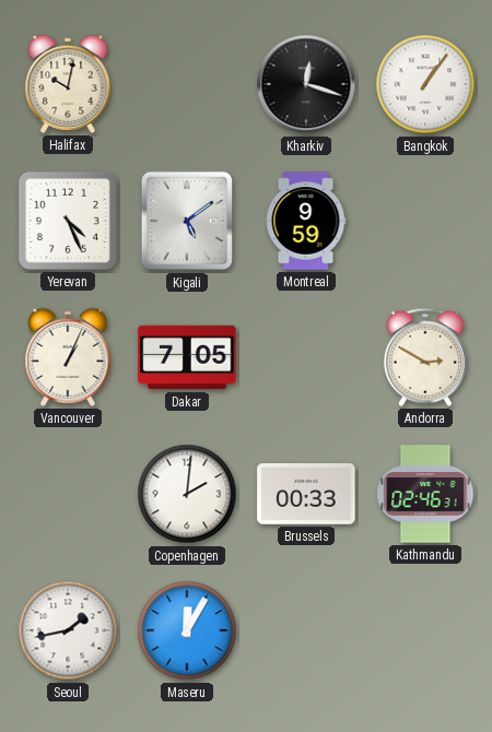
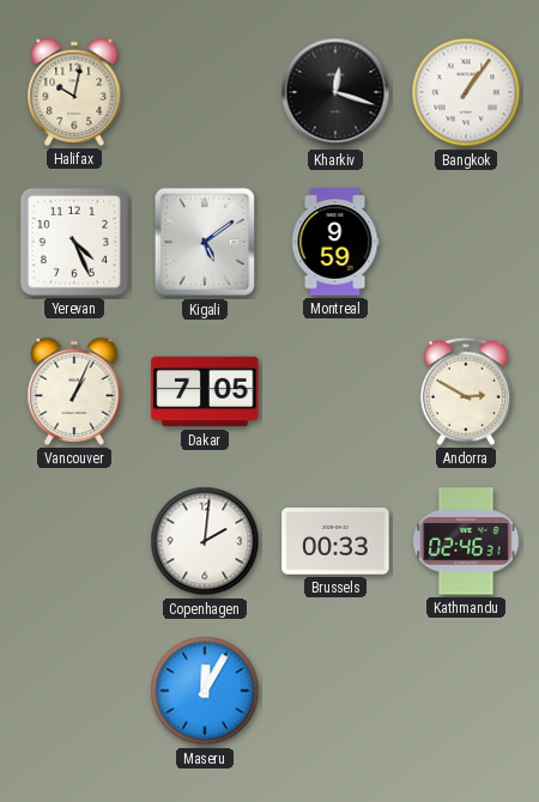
Seoul: 1:43 -> none (68, 630)
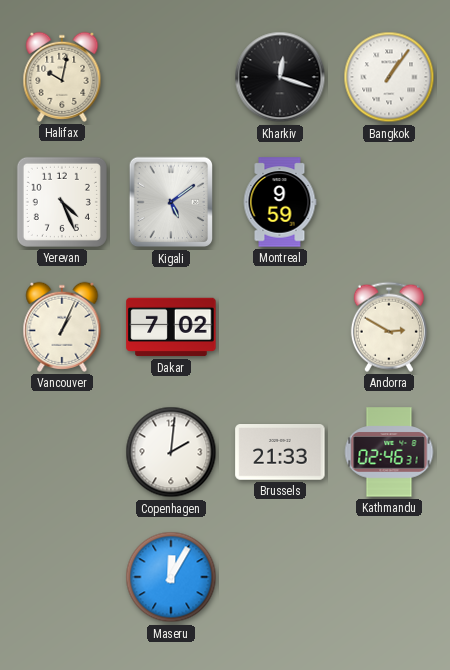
Dakar: 7:05 -> 7:02 (171, 327)
Brussels: 00:33 -> 21:33 (280, 452)
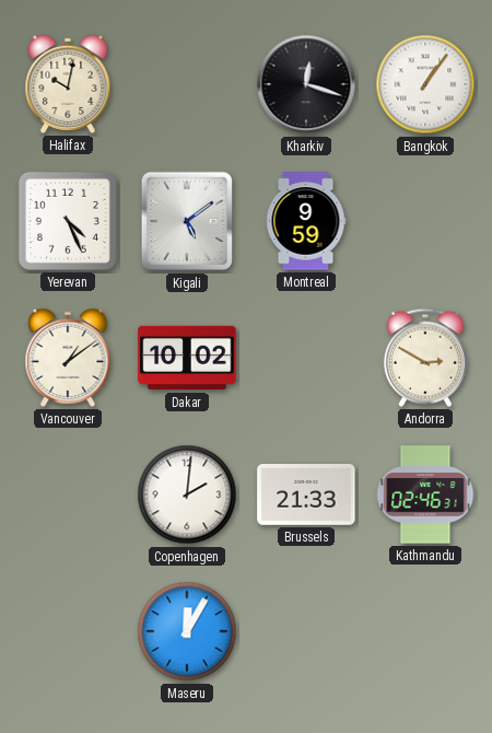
Vancouver: 1:04 -> 1:09 (68, 358)
Dakar: 7:02 -> 10:02 (187, 358)
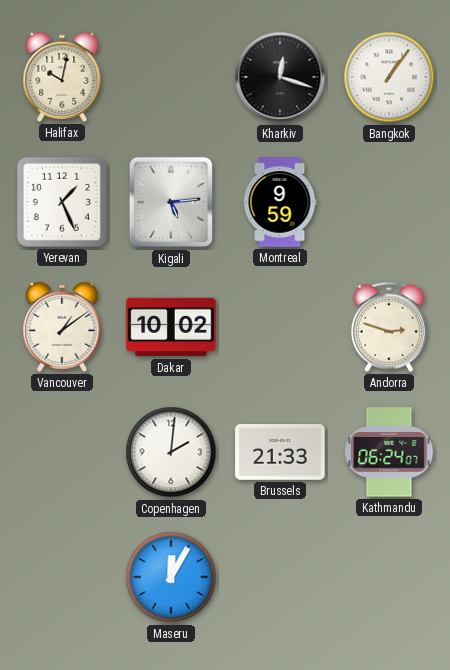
Yerevan: 4:26 -> 1:26 (62, 202)
Kigali: 5:09 -> 5:14 (171, 202)
Andorra: 2:50 -> 2:48 (389, 327)
Kathmandu: 02:46 -> 06:24 (389, 452)
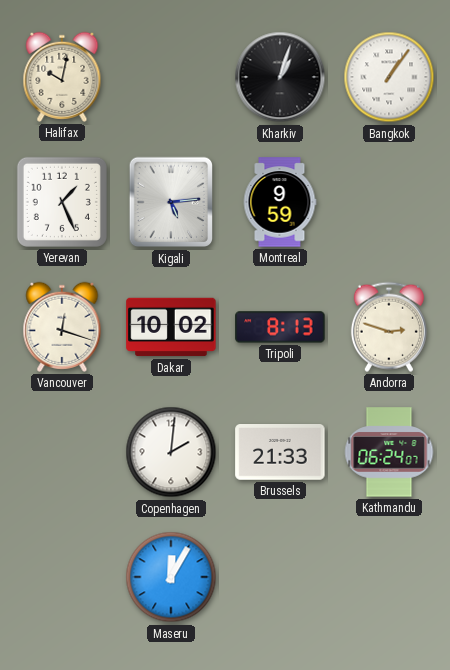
Kharkiv: 12:18 -> 1:03 (280, 77)
Vancouver: 1:09 -> 12:18 (62, 327)
Tripoli: none -> 8:13 (280, 327)
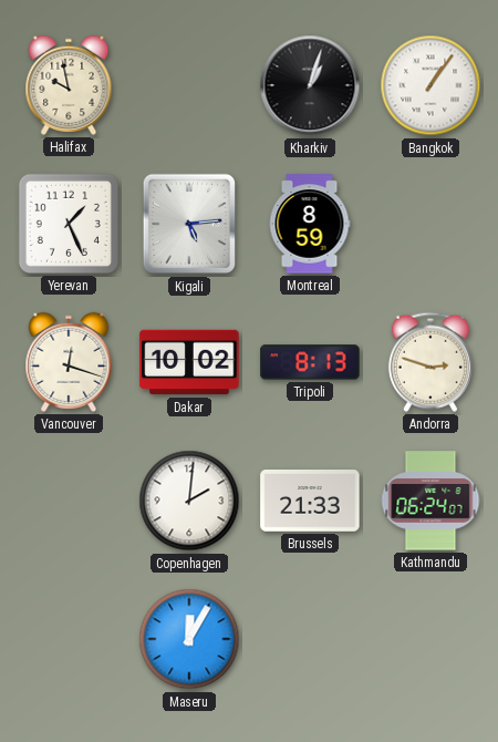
Halifax: 10:02 -> 9:58 (69, 85)
Montreal: 9:59 -> 8:59 (310, 224)
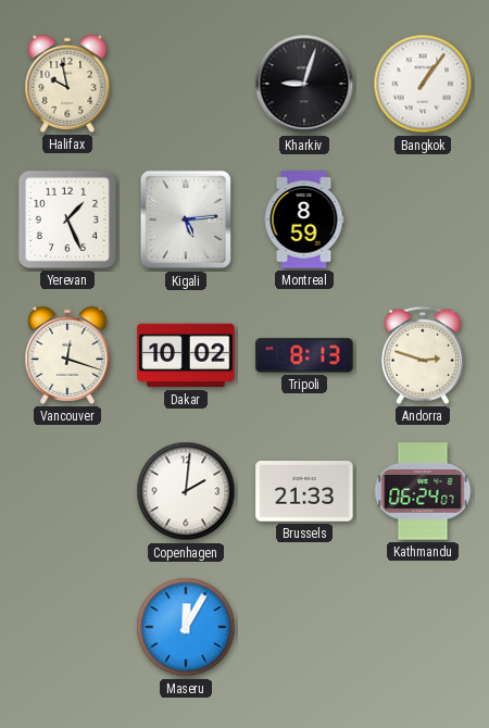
Kharkiv: 1:03 -> 9:03 (304, 84)
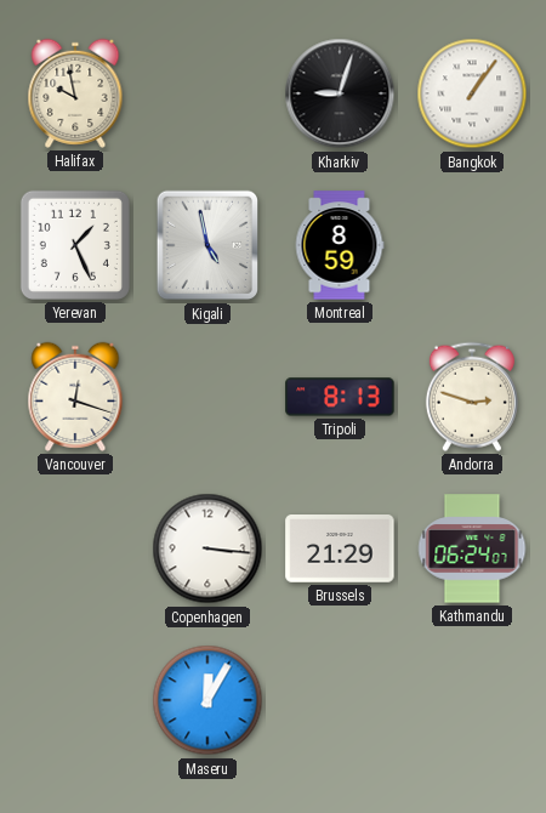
Kigali: 5:14 -> 4:58 (207, 245)
Dakar: 10:02 -> none (186, 355)
Copenhagen: 2:01 -> 3:16 (207, 548)
Brussels: 21:33 -> 21:29 (340, 548)
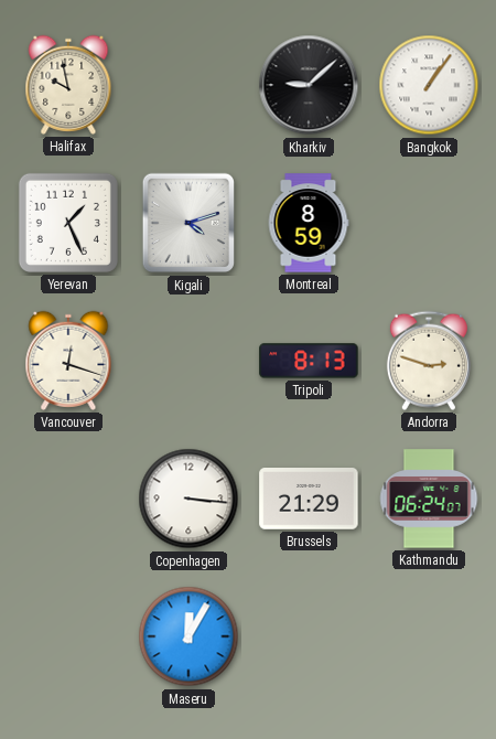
Kharkiv: 9:03 -> 9:08 (309, 85)
Kigali: 4:58 -> 4:12 (188, 223)
